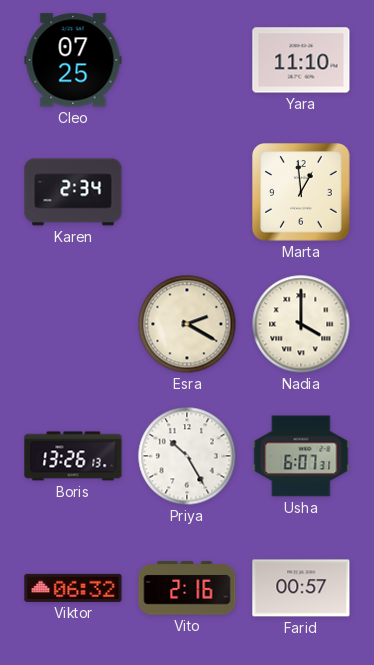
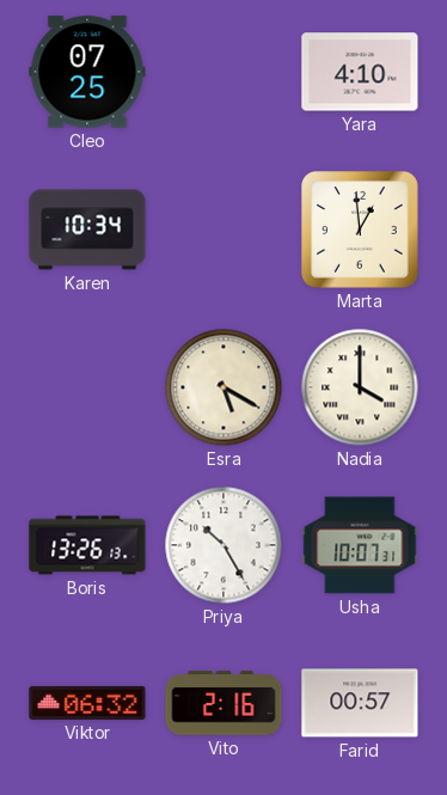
Yara: 11:10 -> 4:10 (360, 72)
Karen: 2:34 -> 10:34 (87, 230)
Esra: 2:20 -> 5:20 (223, 387)
Usha: 6:07 -> 10:07 (360, 545)
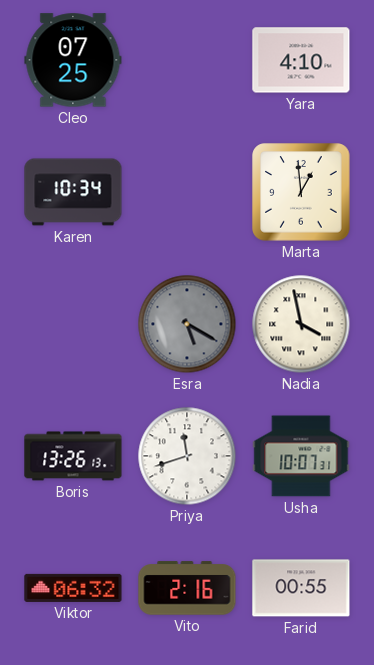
Esra dial: cream -> grey (187, 324)
Nadia: 4:00 -> 3:58 (301, 324)
Priya: 10:25 -> 11:42 (187, 456)
Farid: 00:57 -> 00:55 (301, 588)
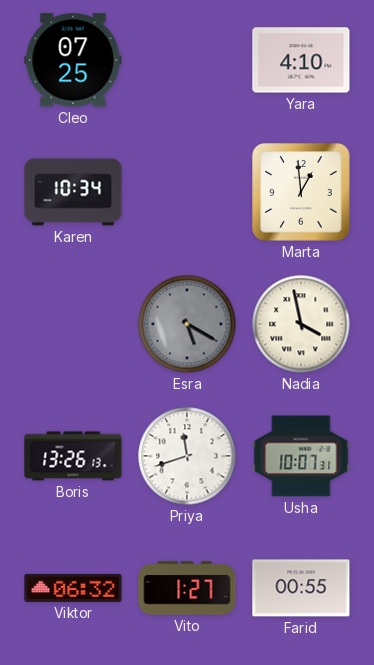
Vito: 2:16 -> 1:27 (187, 588)
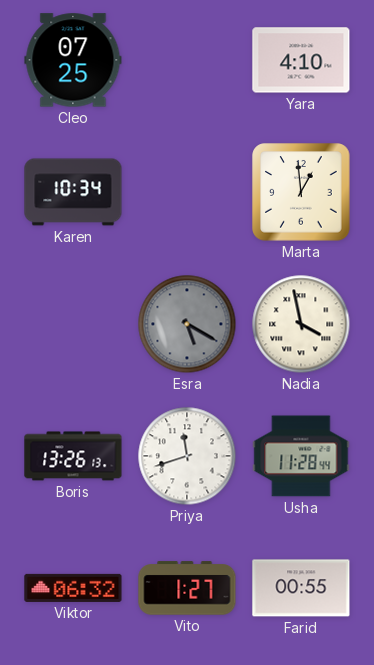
Usha: 10:07 -> 11:28 (301, 456)
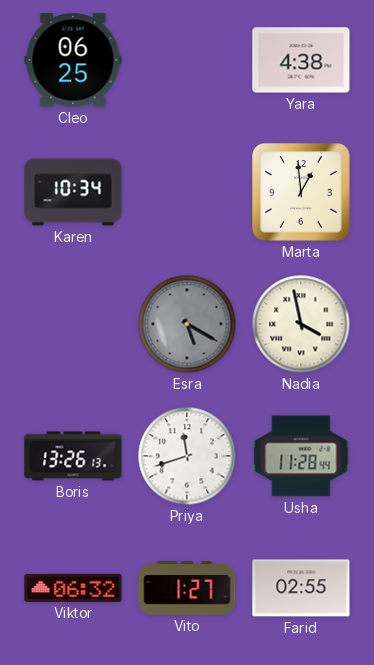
Cleo: 07:25 -> 06:25 (73, 60)
Yara: 4:10 -> 4:38 (301, 60)
Farid: 00:55 -> 02:55 (301, 588)
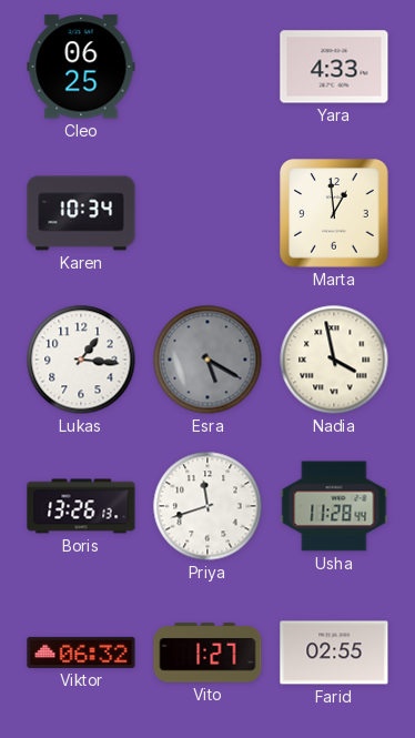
Yara: 4:38 -> 4:33 (334, 67)
Lukas: none -> 1:16 (81, 360)
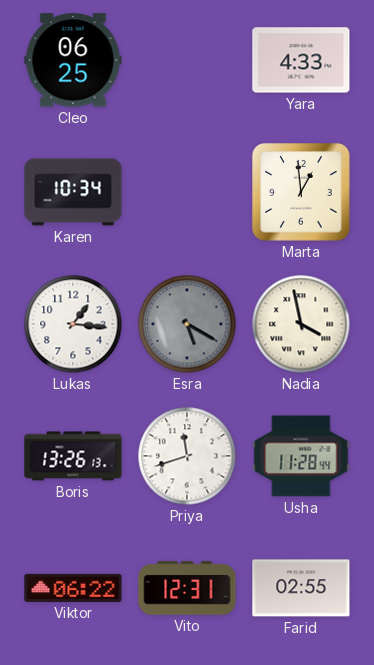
Viktor: 06:32 -> 06:22 (73, 588)
Vito: 1:27 -> 12:31 (187, 588)
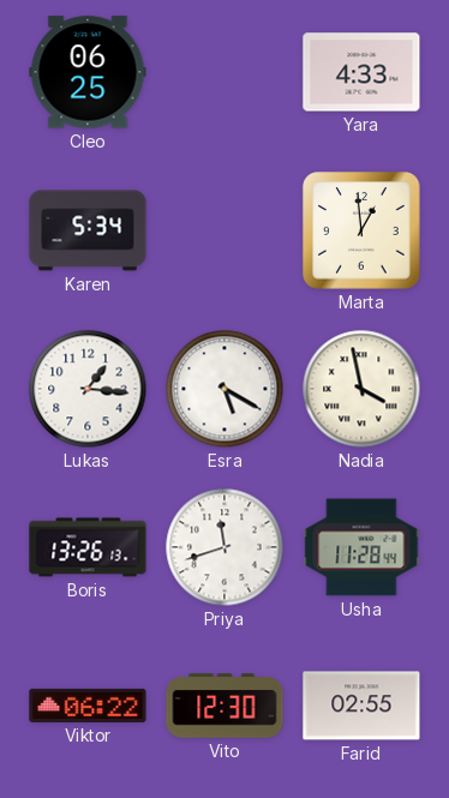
Karen: 10:34 -> 5:34 (88, 230)
Esra dial: grey -> white (224, 389)
Vito: 12:31 -> 12:30 (224, 706)
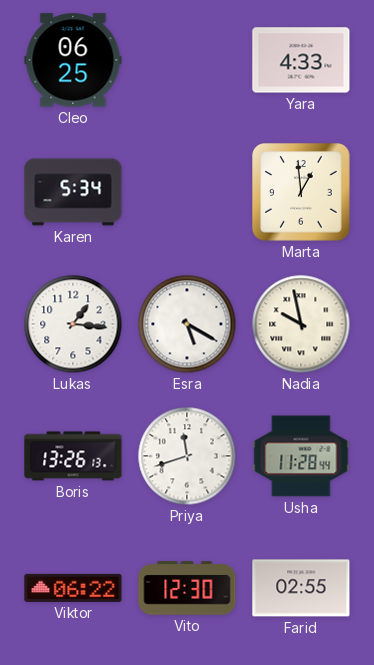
Nadia: 3:58 -> 9:58 (301, 324)
